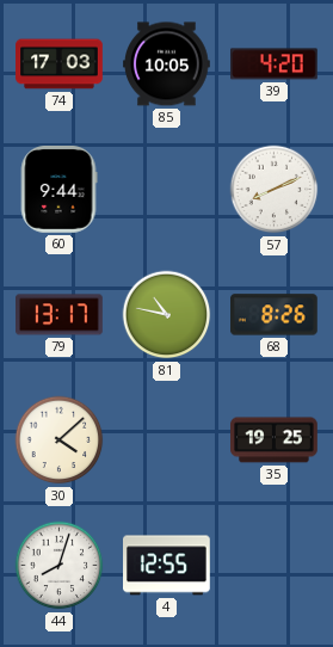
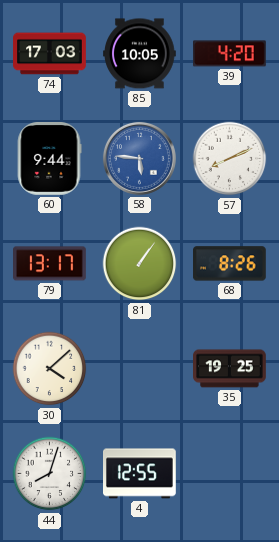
58: none -> 5:46 (139, 158)
81: 10:47 -> 1:06 (140, 264)
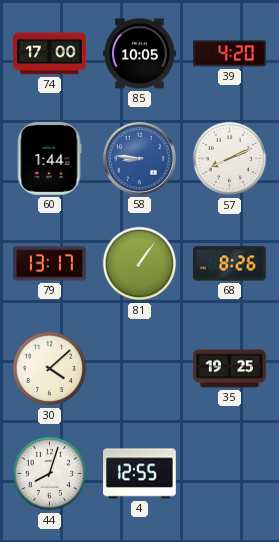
74: 17:03 -> 17:00 (50, 54)
60: 9:44 -> 1:44 (49, 159)
58: 5:46 -> 8:46 (139, 158)
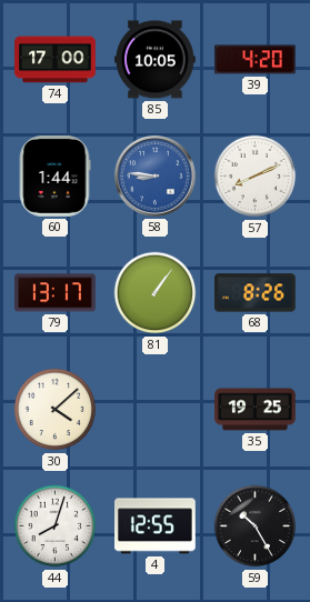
59: none -> 10:25 (256, 526)
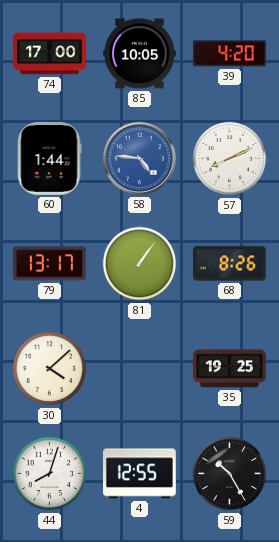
58: 8:46 -> 4:46 (139, 158)
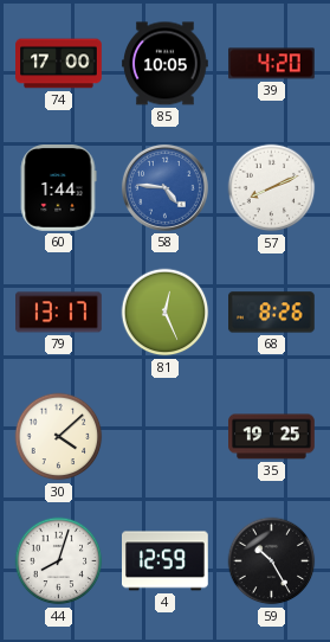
81: 1:06 -> 12:26 (166, 313)
4: 12:55 -> 12:59 (166, 561)
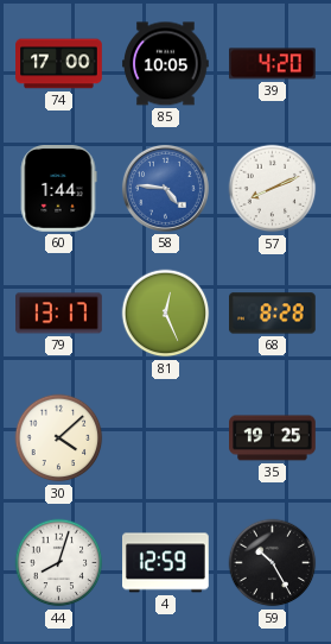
68: 8:26 -> 8:28 (273, 314)
